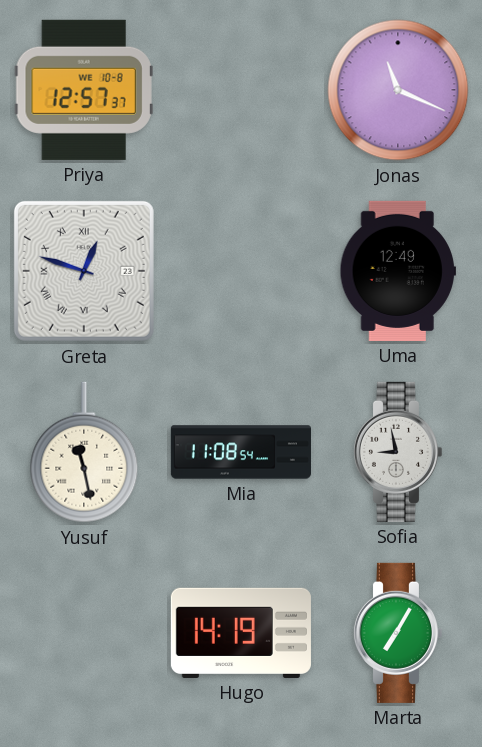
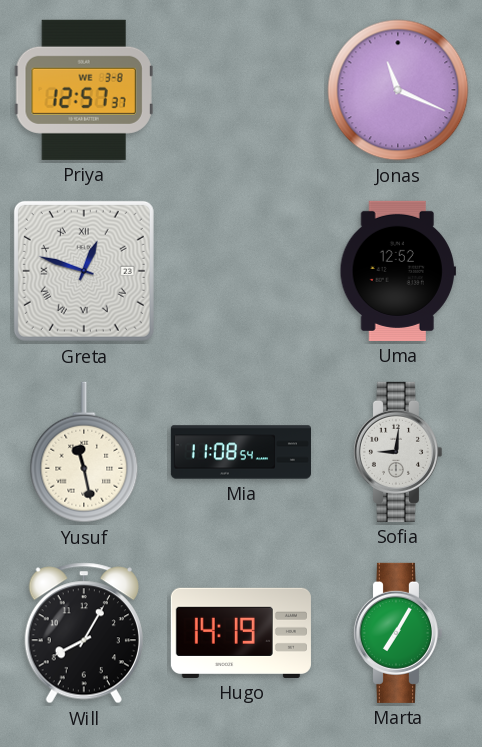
Priya date: WE 10-8 -> WE 3-8 (84, 90)
Uma: 12:49 -> 12:52 (398, 271)
Sofia: 8:58 -> 9:01 (397, 452)
Will: none -> 8:05 (84, 633)
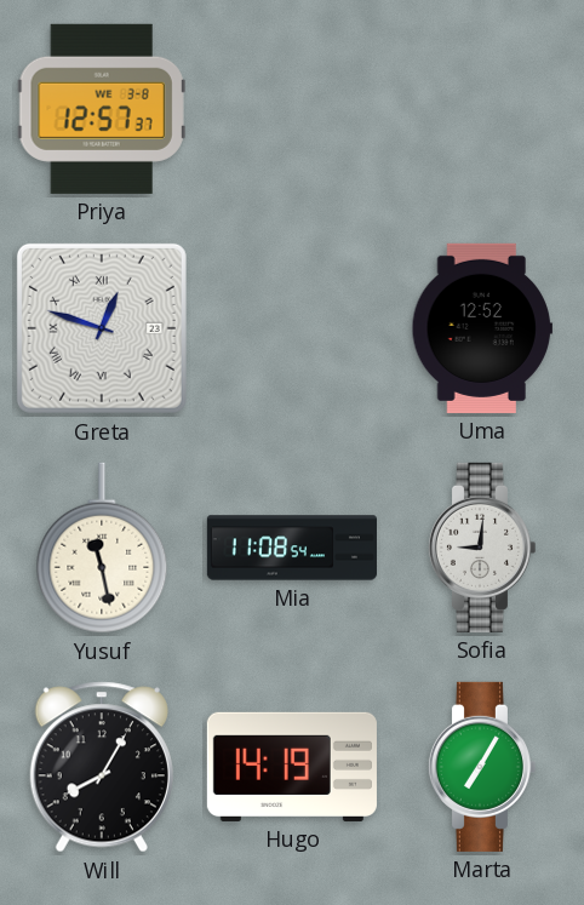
Jonas: 11:19 -> none (398, 90)
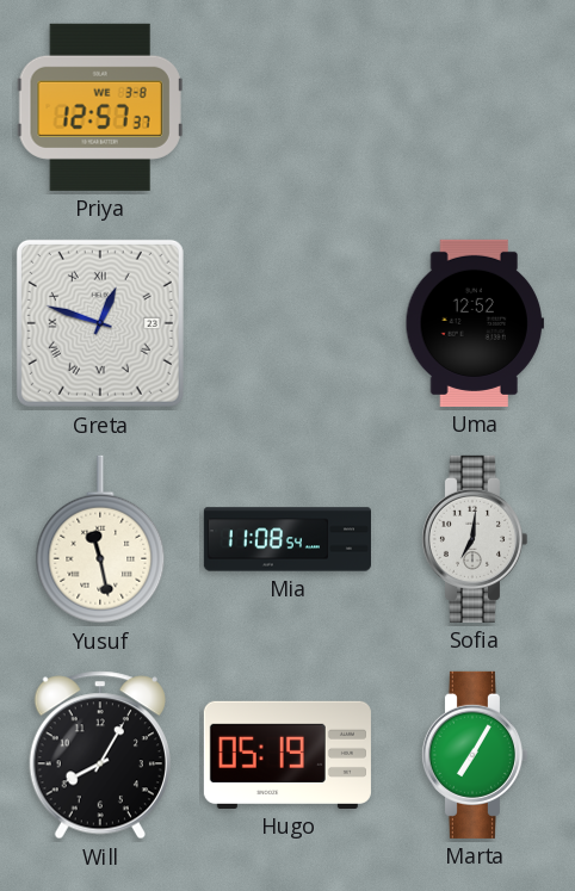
Sofia: 9:01 -> 7:01 (474, 539)
Hugo: 14:19 -> 05:19 (287, 755)
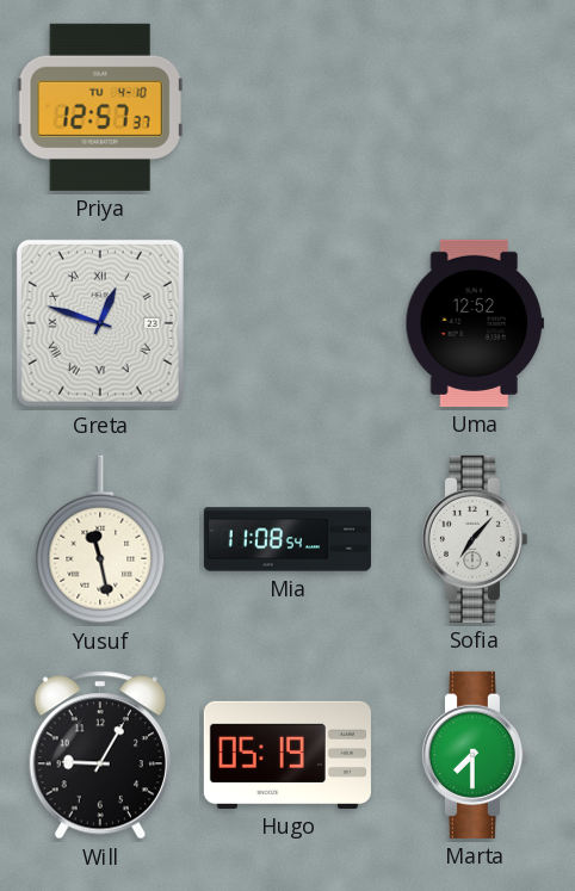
Priya date: WE 3-8 -> TU 4-10 (100, 107)
Sofia: 7:01 -> 7:07 (474, 539)
Will: 8:05 -> 9:05 (100, 755)
Marta: 7:05 -> 7:30 (474, 755)
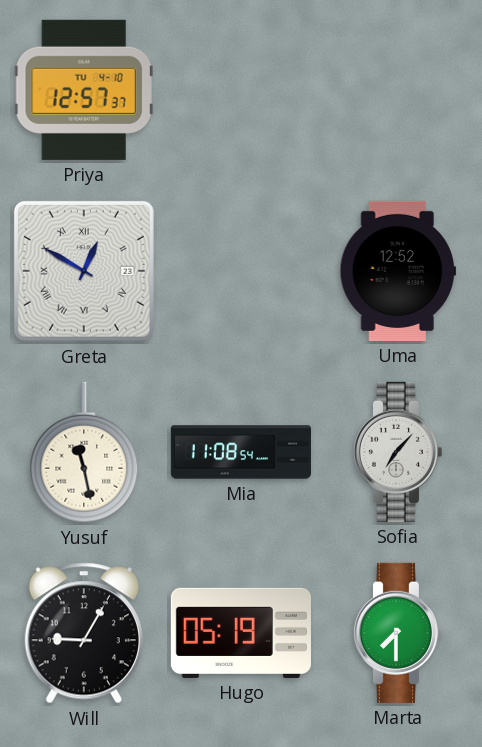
Greta: 12:48 -> 12:50 (84, 271)
